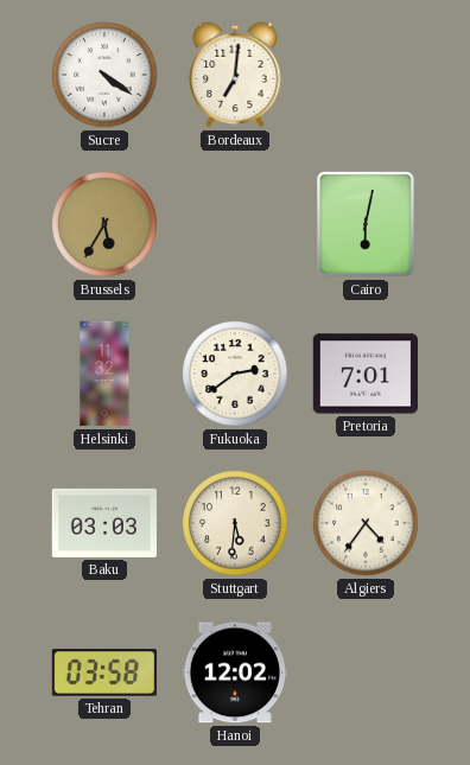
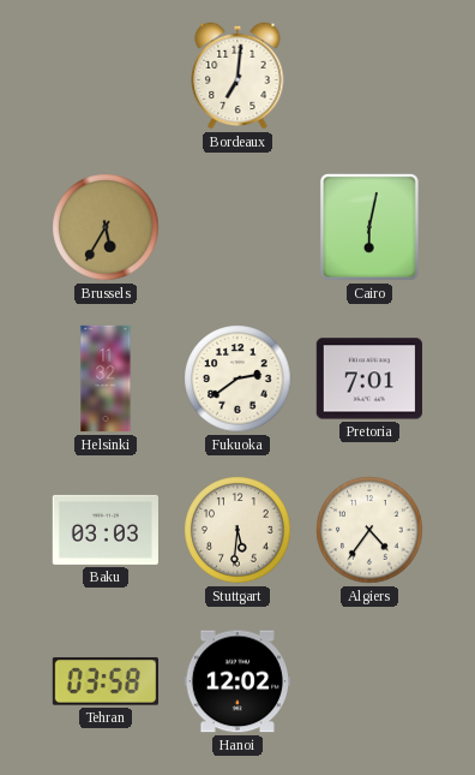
Sucre: 4:21 -> none (104, 75)
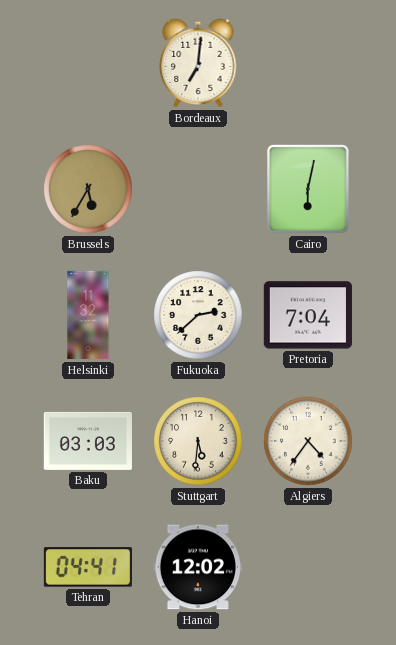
Fukuoka: 2:39 -> 2:38 (198, 315)
Pretoria: 7:01 -> 7:04 (307, 315)
Tehran: 03:58 -> 04:41 (87, 567)
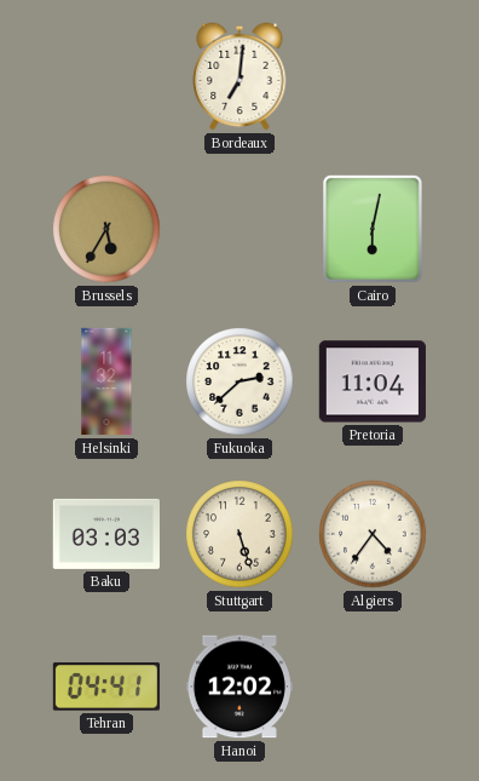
Pretoria: 7:04 -> 11:04 (371, 381)
Stuttgart: 5:31 -> 5:27 (239, 534)
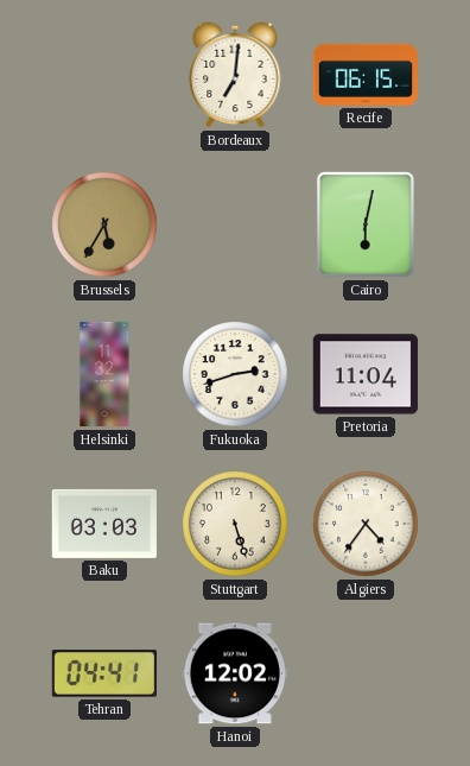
Recife: none -> 06:15 (364, 75)
Fukuoka: 2:38 -> 2:42 (235, 374)
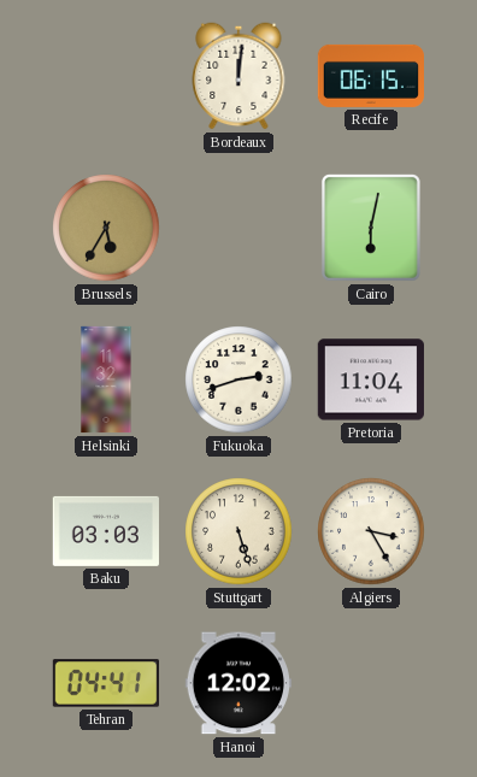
Bordeaux: 7:01 -> 12:01 (238, 76)
Algiers: 4:36 -> 3:25 (371, 531)
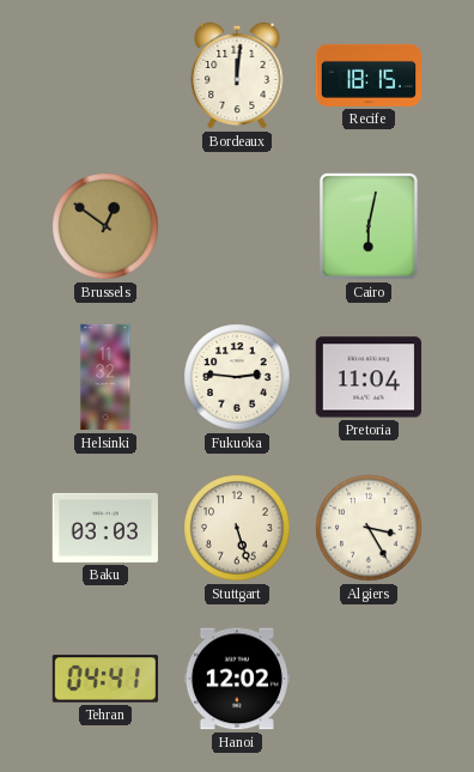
Recife: 06:15 -> 18:15 (367, 75)
Brussels: 5:35 -> 12:51 (105, 226)
Fukuoka: 2:42 -> 2:46 (237, 377)
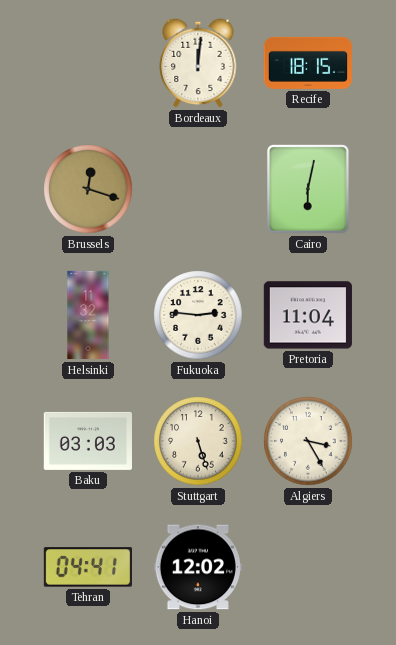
Brussels: 12:51 -> 12:18 (88, 189)
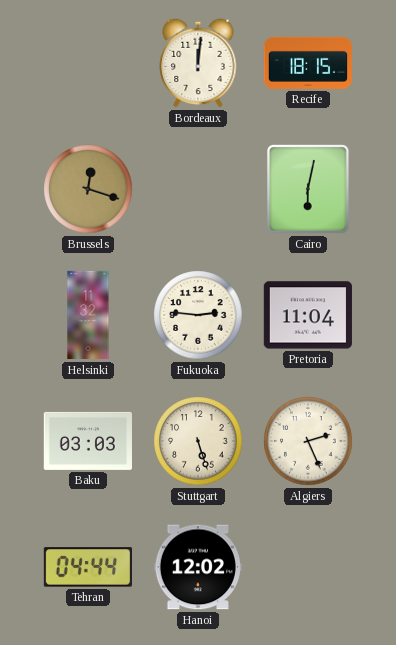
Algiers: 3:25 -> 2:26 (308, 441)
Tehran: 04:41 -> 04:44 (87, 567)
